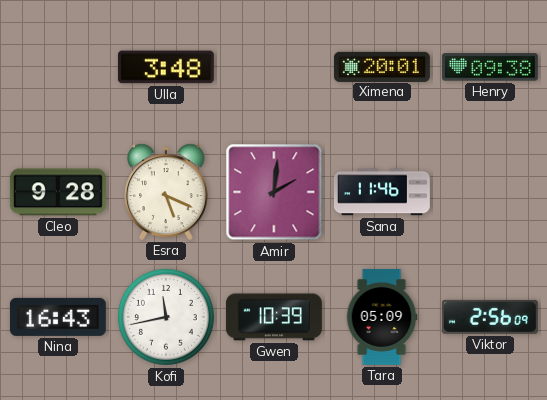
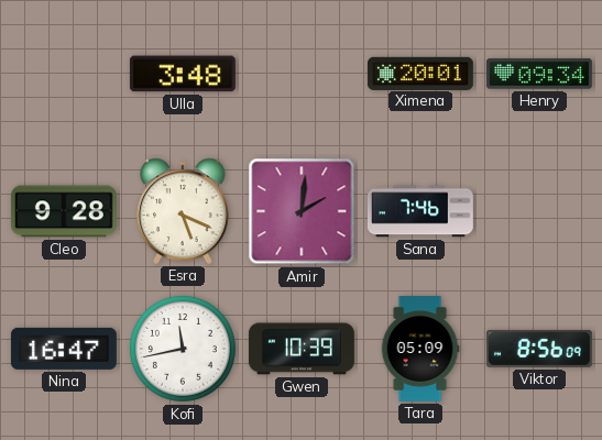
Henry: 09:38 -> 09:34 (539, 74)
Sana: 11:46 -> 7:46 (420, 211)
Nina: 16:43 -> 16:47 (64, 349)
Viktor: 2:56 -> 8:56 (539, 349)
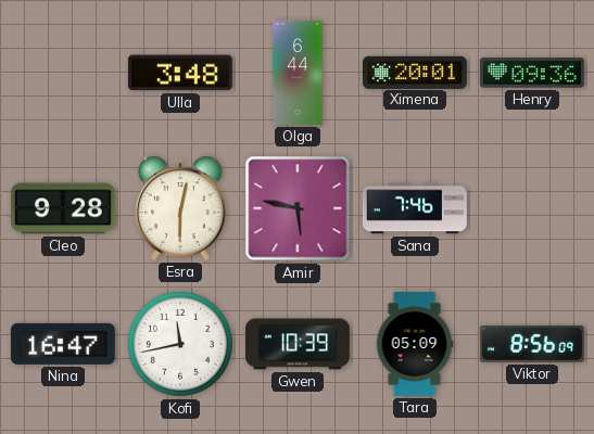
Olga: none -> 6:44 (298, 74)
Henry: 09:34 -> 09:36 (532, 73)
Esra: 5:19 -> 6:02 (180, 208)
Amir: 2:01 -> 5:47 (298, 208)
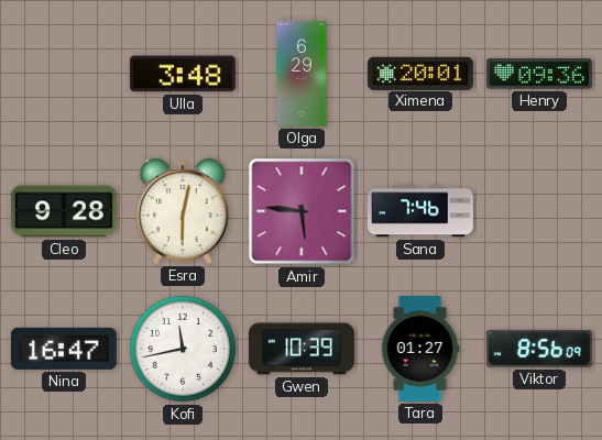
Olga: 6:44 -> 6:29 (302, 75)
Amir: 5:47 -> 5:46 (302, 211)
Tara: 05:09 -> 01:27 (420, 349)
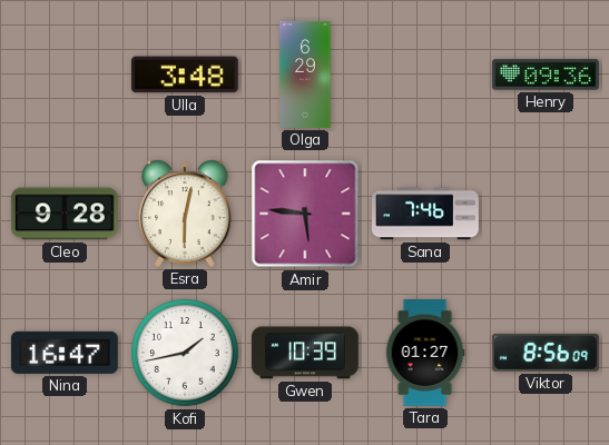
Ximena: 20:01 -> none (420, 73)
Kofi: 11:43 -> 1:43 (185, 353)
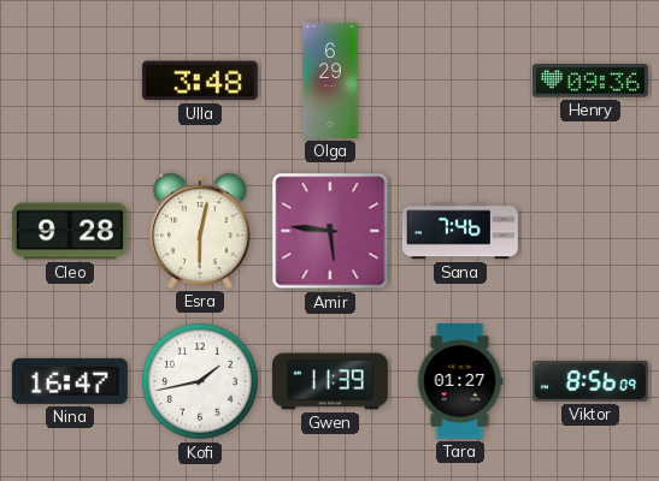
Gwen: 10:39 -> 11:39 (330, 381)
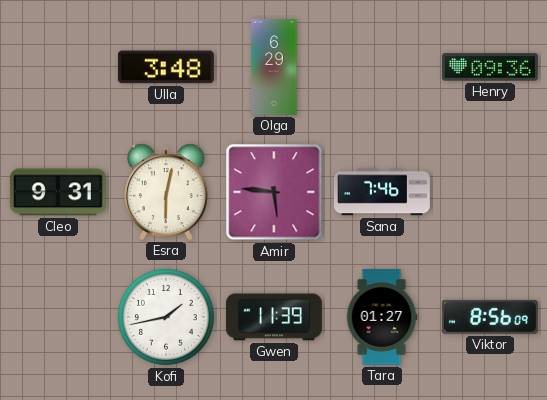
Cleo: 9:28 -> 9:31 (58, 192)
Nina: 16:47 -> none (70, 381)
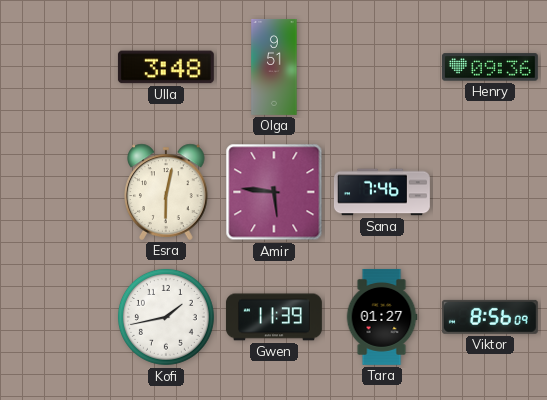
Olga: 6:29 -> 9:51 (274, 68)
Cleo: 9:31 -> none (58, 192)
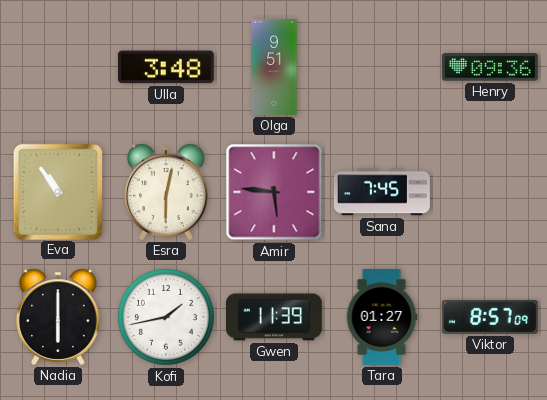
Eva: none -> 10:54 (57, 191)
Sana: 7:46 -> 7:45 (382, 192)
Nadia: none -> 6:00 (58, 317)
Viktor: 8:56 -> 8:57 (490, 317)
